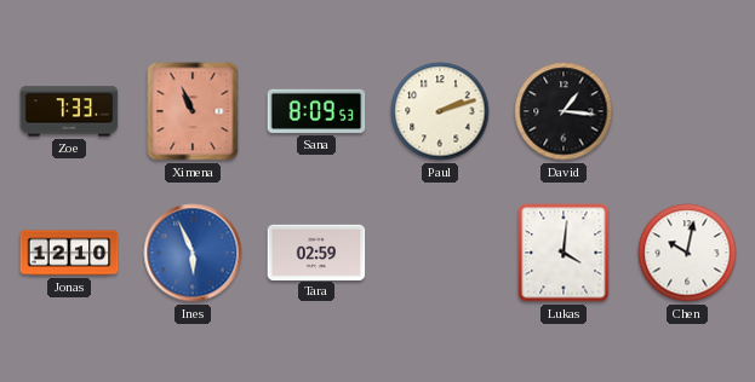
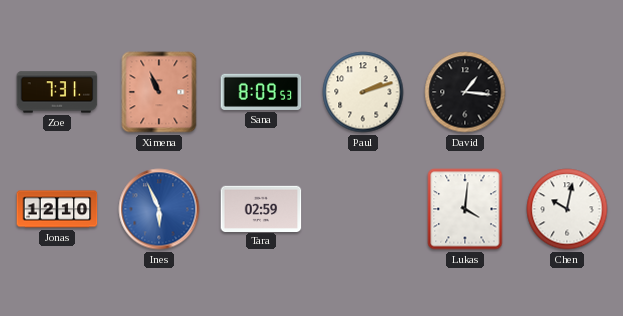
Zoe: 7:33 -> 7:31 (57, 92)
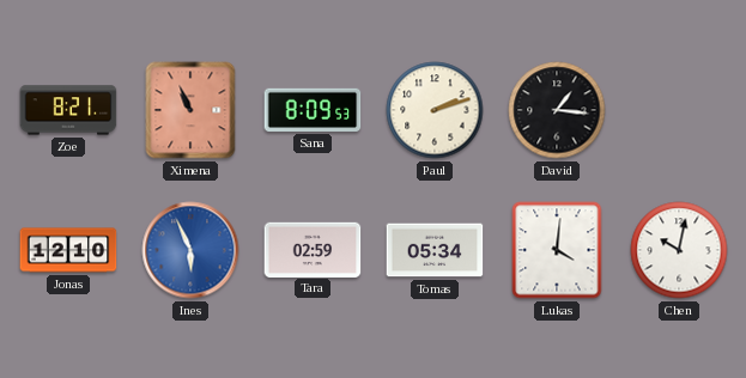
Zoe: 7:31 -> 8:21 (68, 110)
Tomas: none -> 05:34 (435, 250)
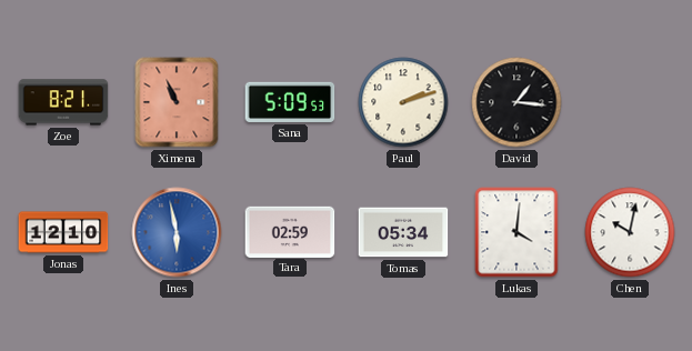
Sana: 8:09 -> 5:09 (290, 102)
Ines: 5:56 -> 5:58 (177, 232)
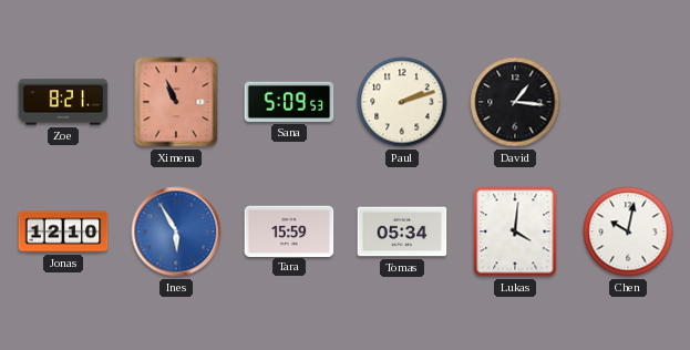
Ines: 5:58 -> 5:55 (176, 231)
Tara: 02:59 -> 15:59 (289, 230)
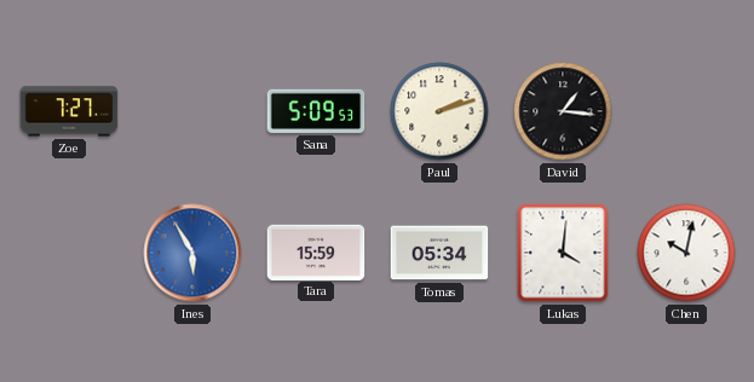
Zoe: 8:21 -> 7:27 (69, 111)
Ximena: 10:56 -> none (176, 102)
Jonas: 12:10 -> none (63, 231)
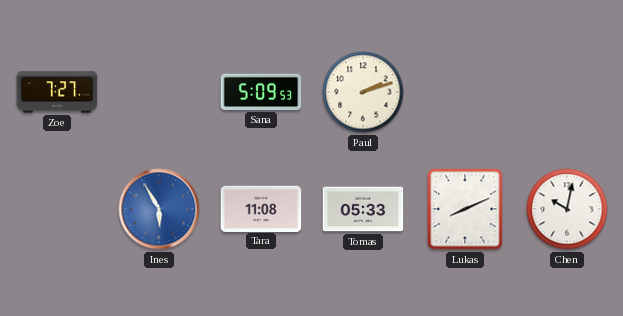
David: 1:16 -> none (563, 111)
Tara: 15:59 -> 11:08 (261, 208)
Tomas: 05:34 -> 05:33 (363, 209)
Lukas: 4:01 -> 8:11 (465, 209)
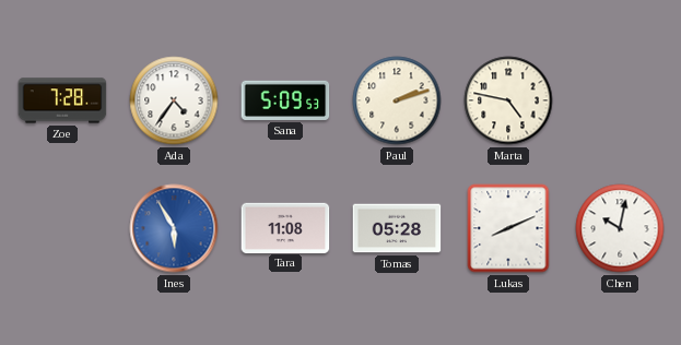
Zoe: 7:27 -> 7:28 (62, 100)
Ada: none -> 4:36 (174, 100)
Marta: none -> 4:47 (508, 100)
Tomas: 05:33 -> 05:28 (397, 228)
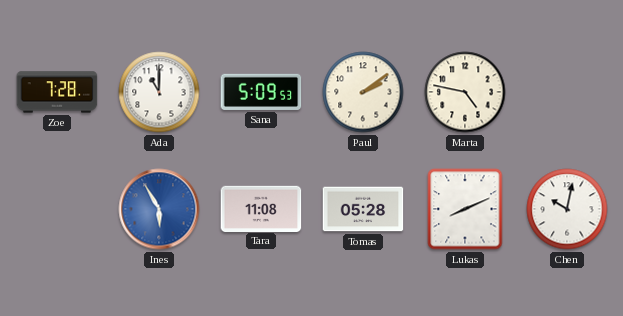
Ada: 4:36 -> 11:00 (159, 92)
Paul: 2:12 -> 2:09 (363, 92)
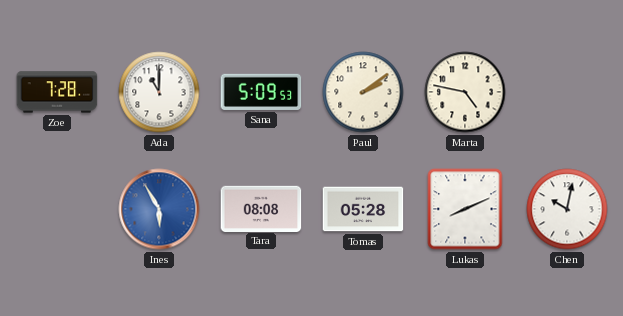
Tara: 11:08 -> 08:08 (261, 208)
